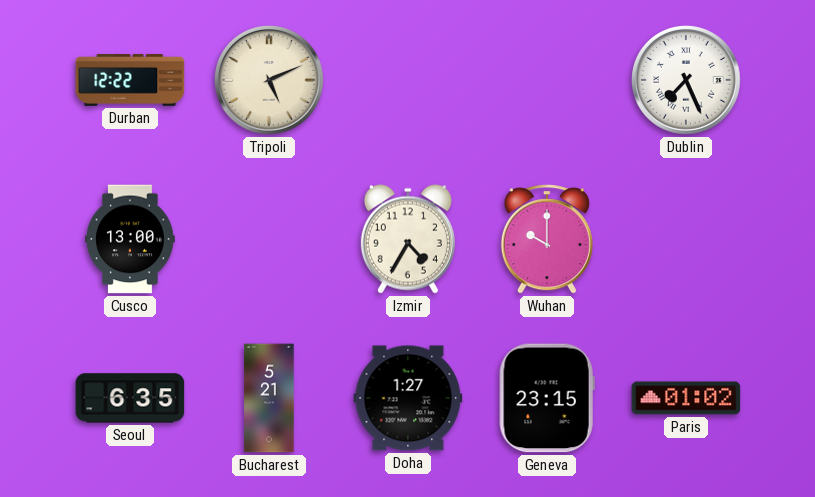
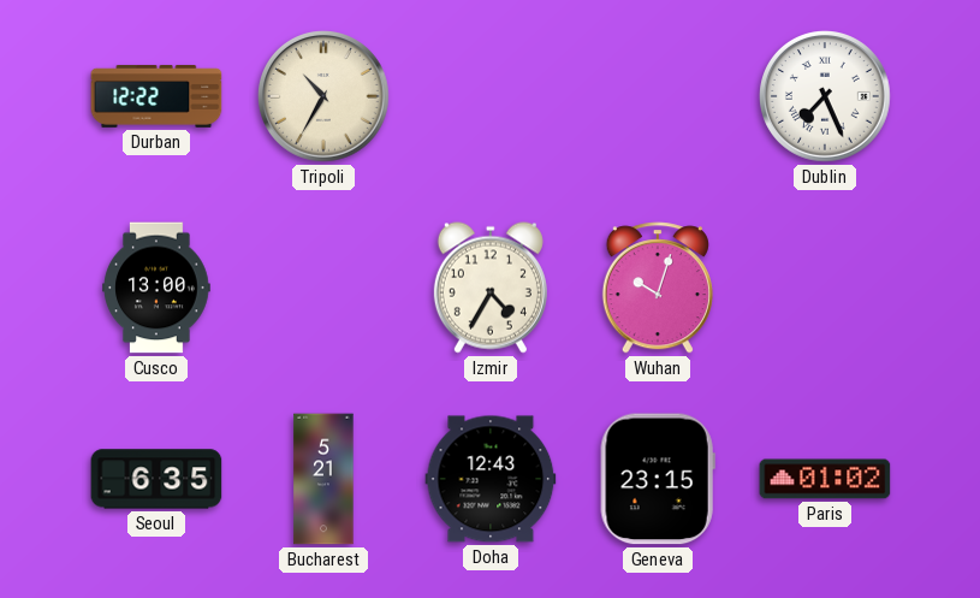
Tripoli: 5:11 -> 10:35 (325, 97)
Wuhan: 10:00 -> 10:03 (658, 288)
Doha: 1:27 -> 12:43 (491, 479)
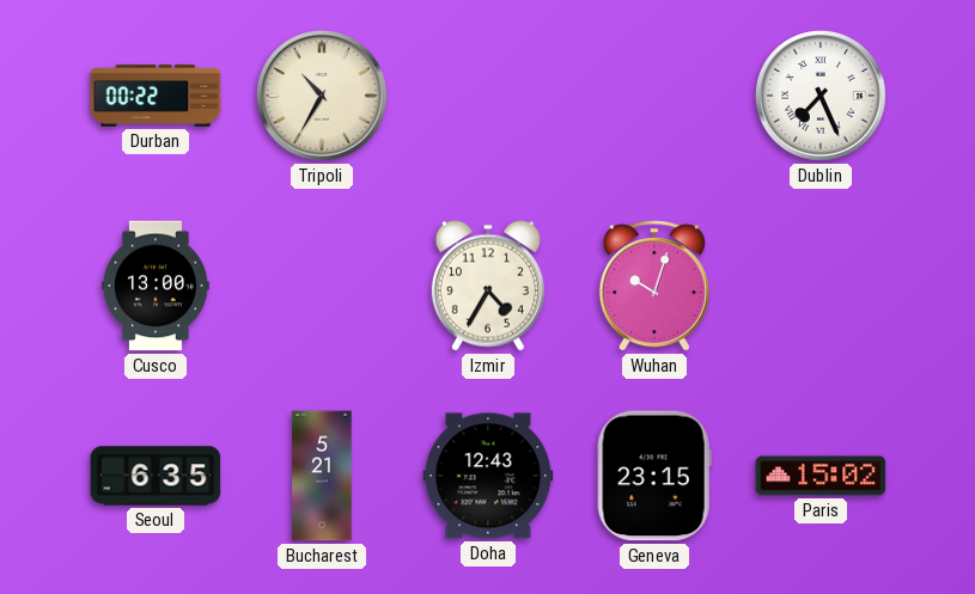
Durban: 12:22 -> 00:22 (156, 96)
Paris: 01:02 -> 15:02 (821, 476)
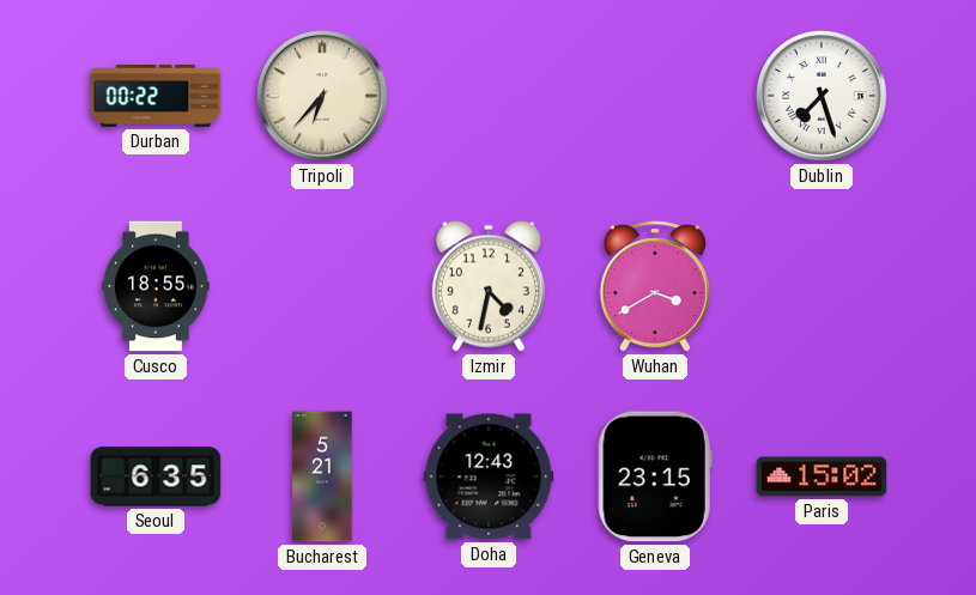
Tripoli: 10:35 -> 6:37 (323, 97)
Dublin: 7:26 -> 7:27 (823, 97)
Cusco: 13:00 -> 18:55 (156, 286)
Izmir: 4:35 -> 4:32 (489, 286)
Wuhan: 10:03 -> 3:40 (655, 286)
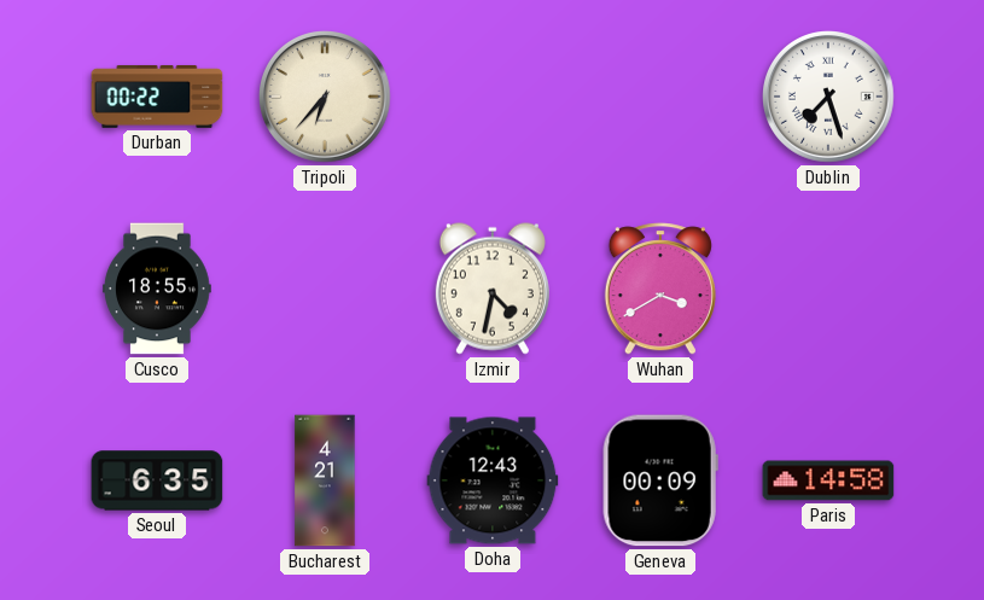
Bucharest: 5:21 -> 4:21 (325, 480)
Geneva: 23:15 -> 00:09 (660, 480)
Paris: 15:02 -> 14:58 (828, 480)
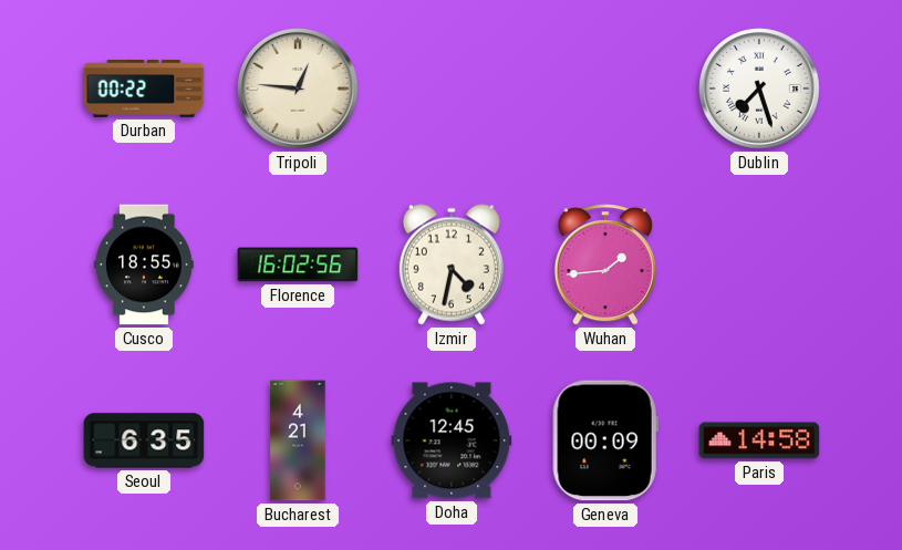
Tripoli: 6:37 -> 12:46 (299, 90)
Florence: none -> 16:02 (298, 264)
Wuhan: 3:40 -> 1:44 (605, 264)
Doha: 12:43 -> 12:45 (452, 440)
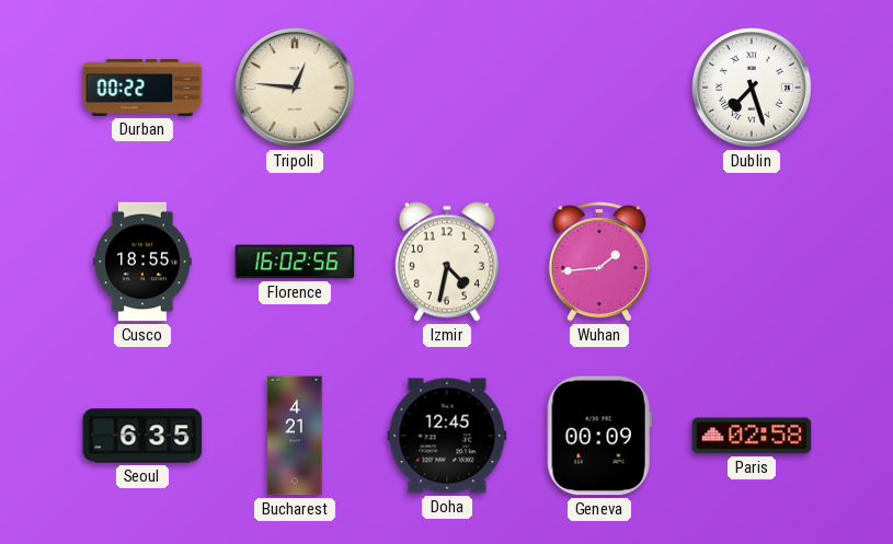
Paris: 14:58 -> 02:58 (752, 436)
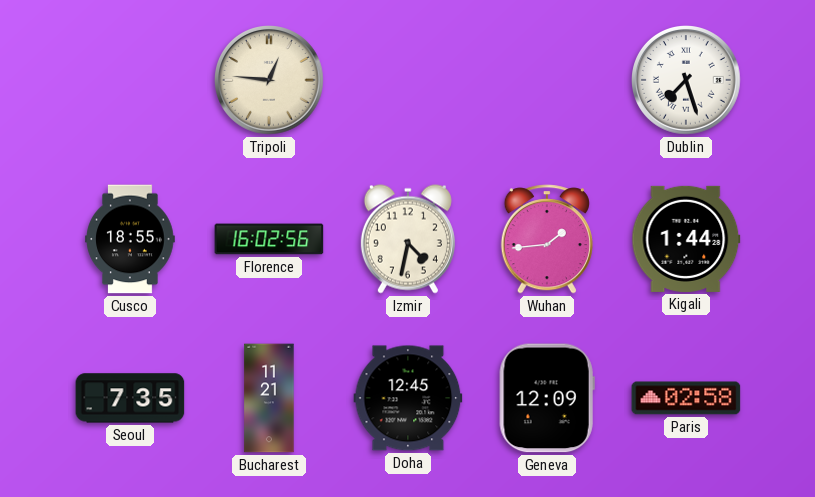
Durban: 00:22 -> none (142, 88)
Kigali: none -> 1:44 (686, 239)
Seoul: 6:35 -> 7:35 (130, 398)
Bucharest: 4:21 -> 11:21 (269, 398)
Geneva: 00:09 -> 12:09 (547, 398)
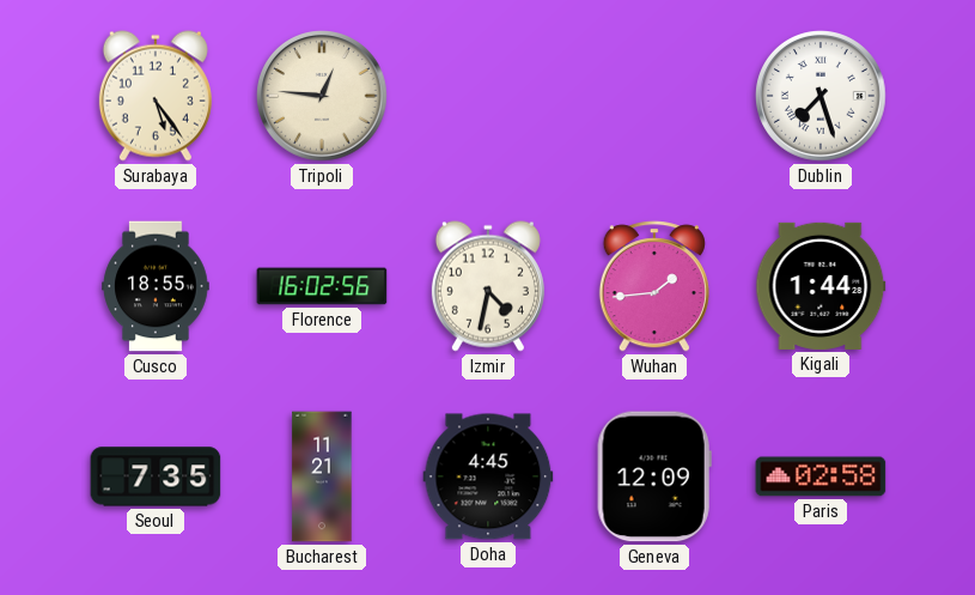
Surabaya: none -> 5:24 (156, 96)
Doha: 12:45 -> 4:45 (488, 476)
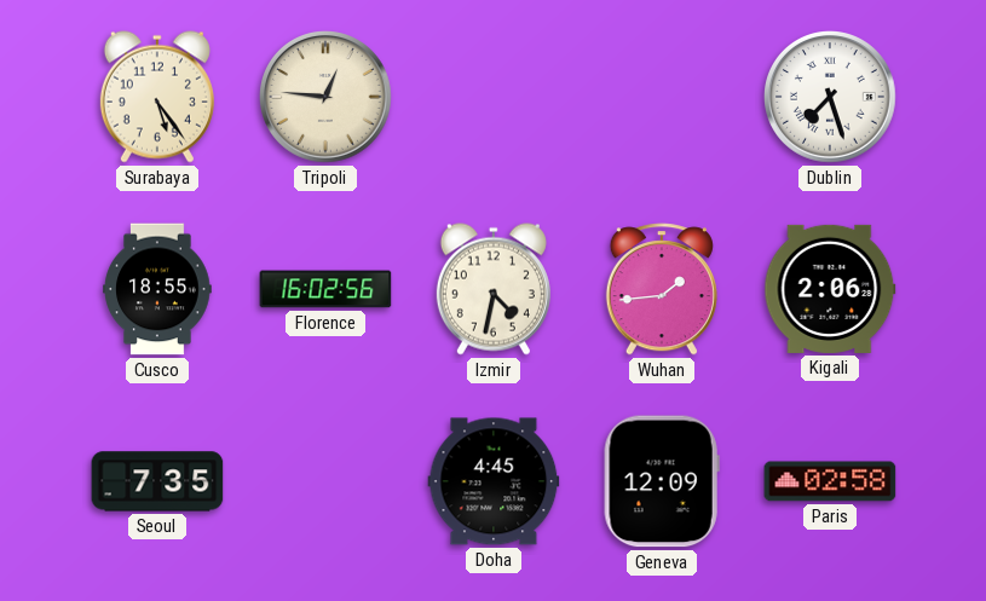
Kigali: 1:44 -> 2:06 (830, 289)
Bucharest: 11:21 -> none (322, 476)
